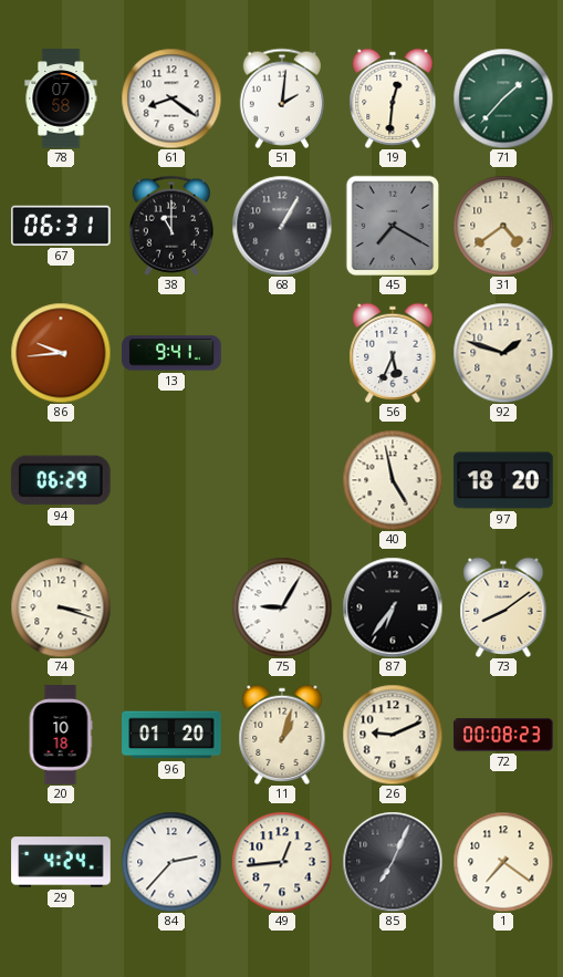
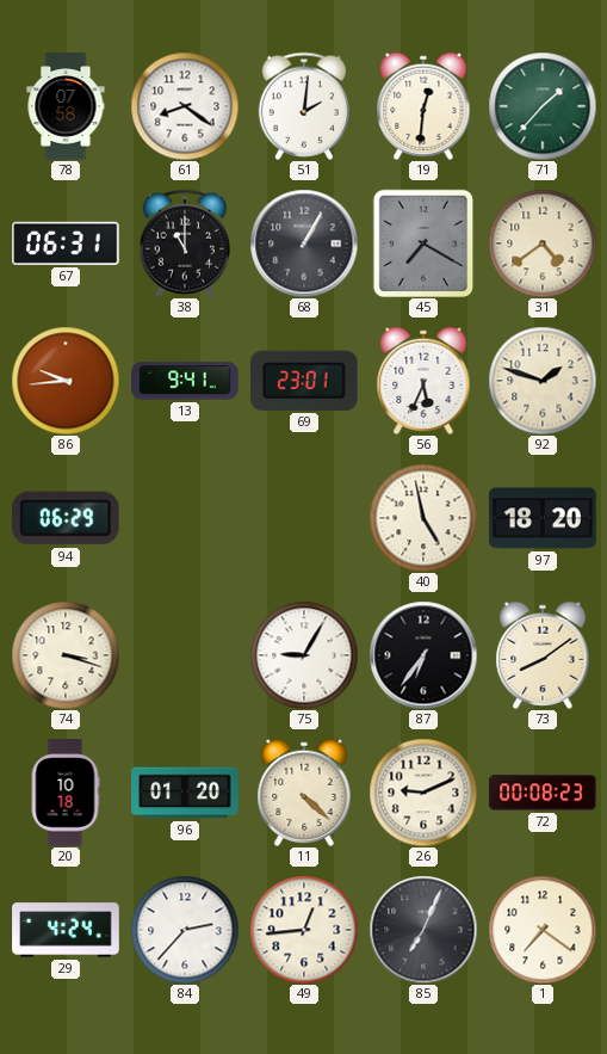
69: none -> 23:01 (305, 381)
11: 1:03 -> 4:22 (304, 791)
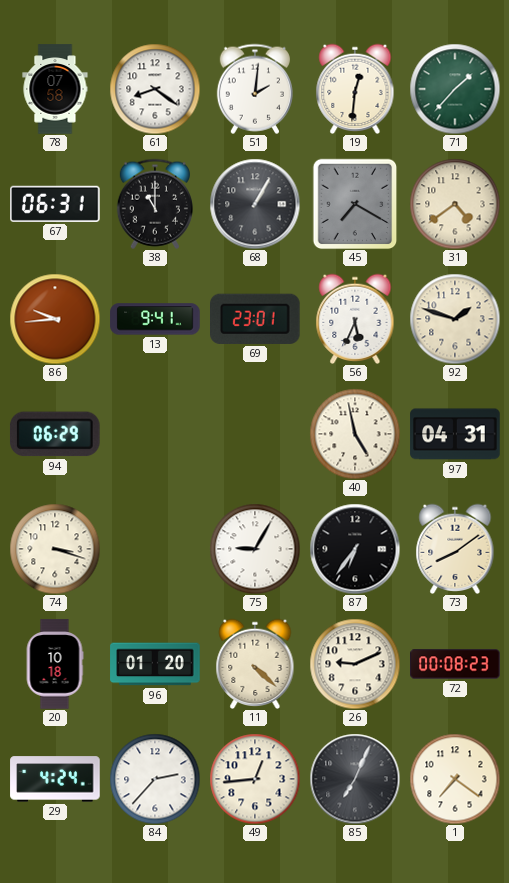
97: 18:20 -> 04:31 (455, 434)
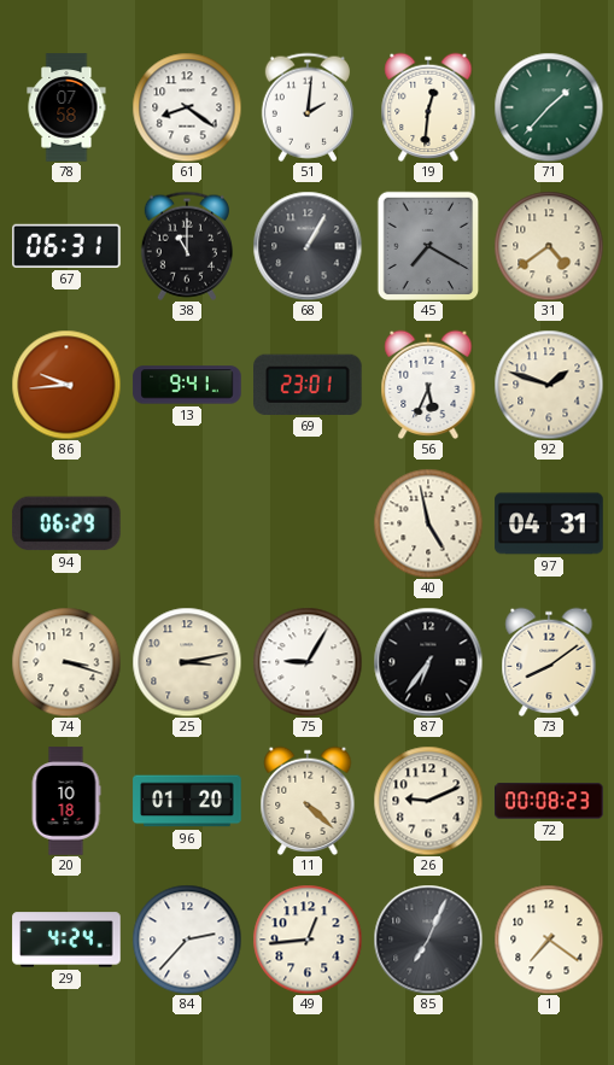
25: none -> 3:13 (187, 662)
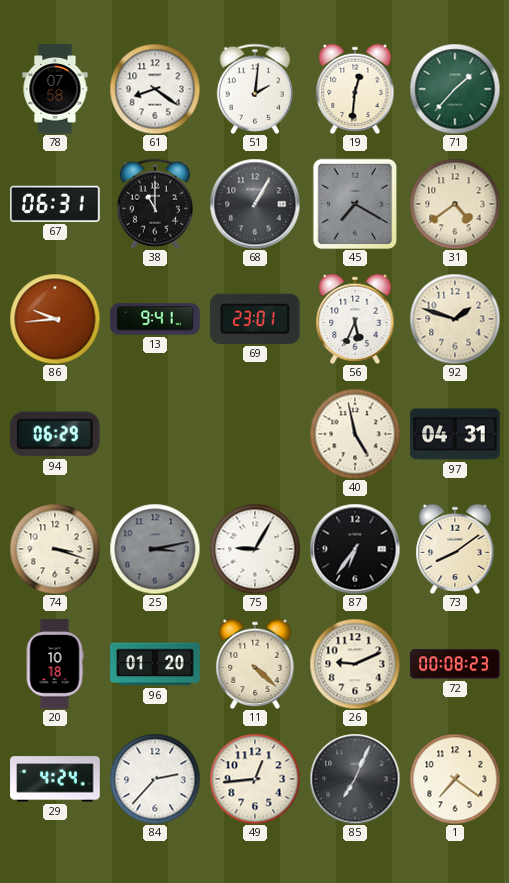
25 dial: cream -> grey (155, 549)
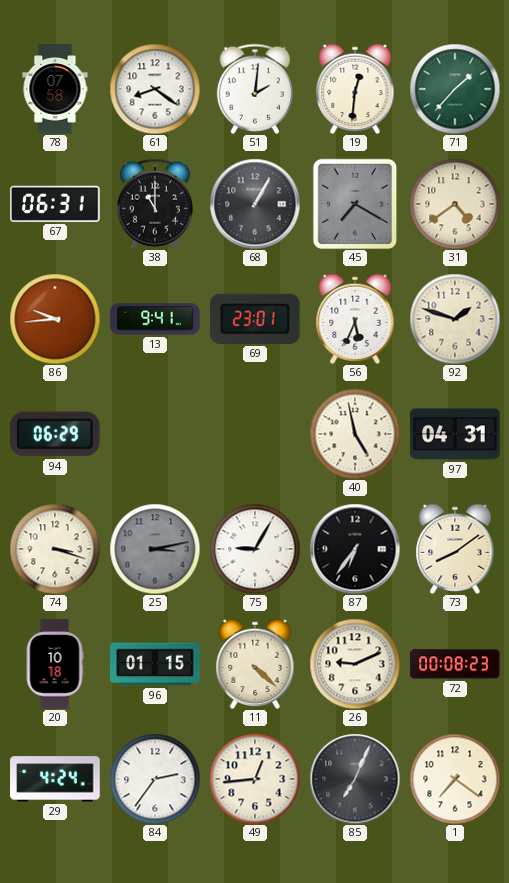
96: 01:20 -> 01:15 (155, 664)
84: 2:37 -> 2:36 (155, 779)
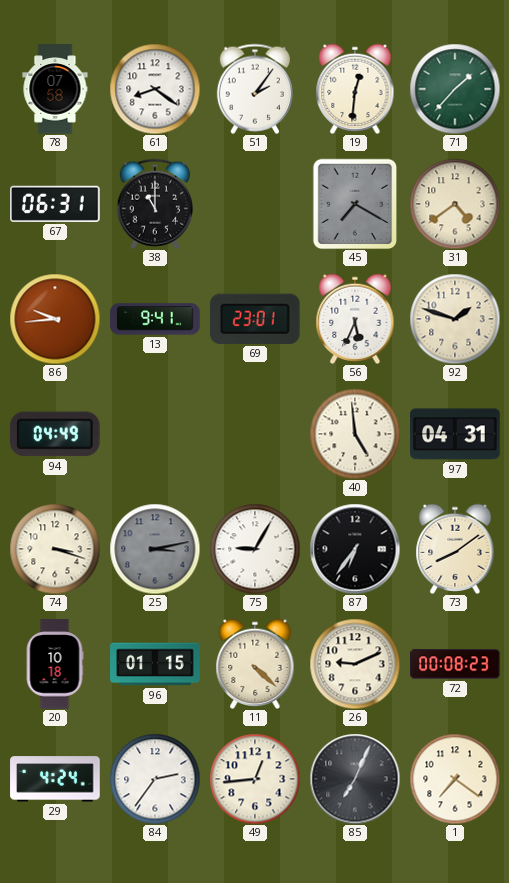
51: 2:01 -> 2:06 (255, 89)
68: 1:05 -> none (255, 204)
94: 06:29 -> 04:49 (55, 434)
40: 4:58 -> 4:59 (355, 434)
